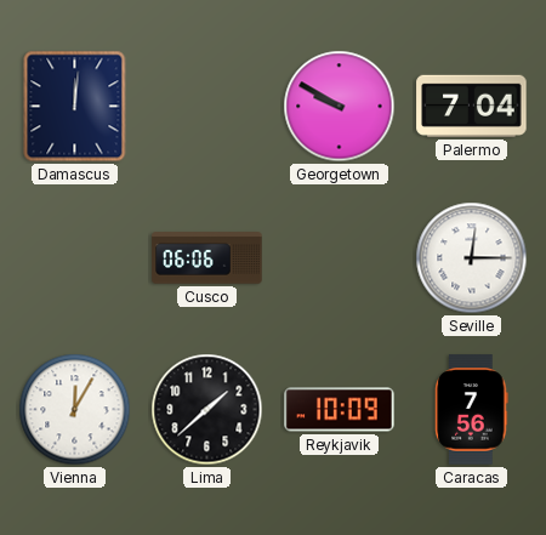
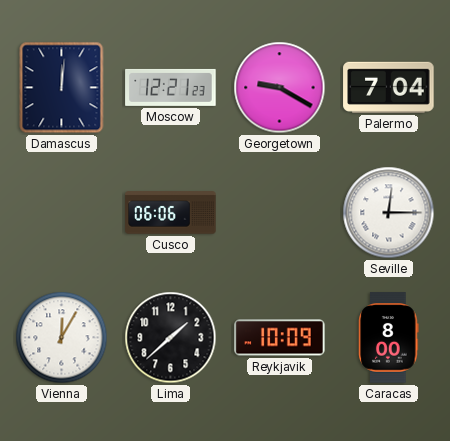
Moscow: none -> 12:21 (171, 87)
Georgetown: 9:50 -> 9:20 (280, 88)
Caracas: 7:56 -> 8:00 (389, 338)
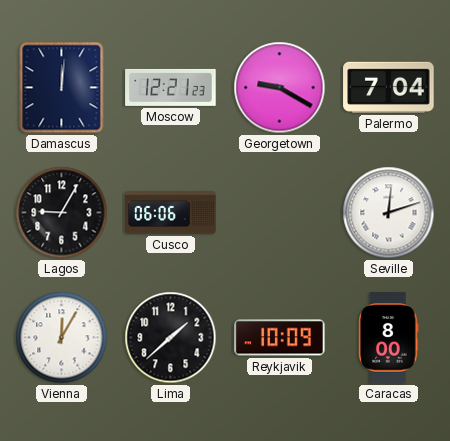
Lagos: none -> 9:05 (62, 213)
Seville: 12:15 -> 12:12 (389, 213)
